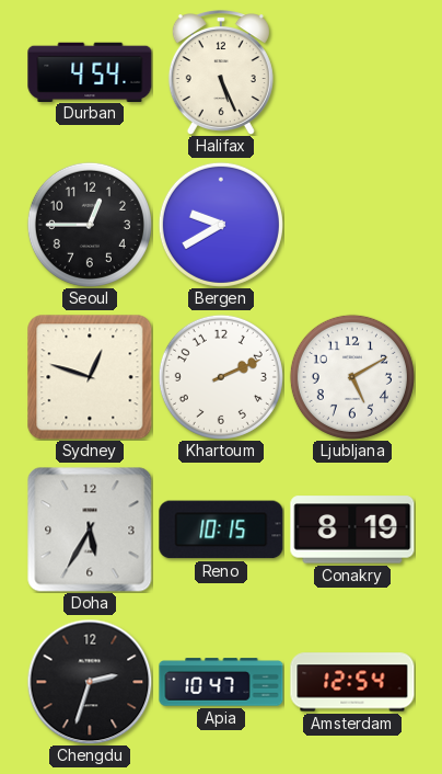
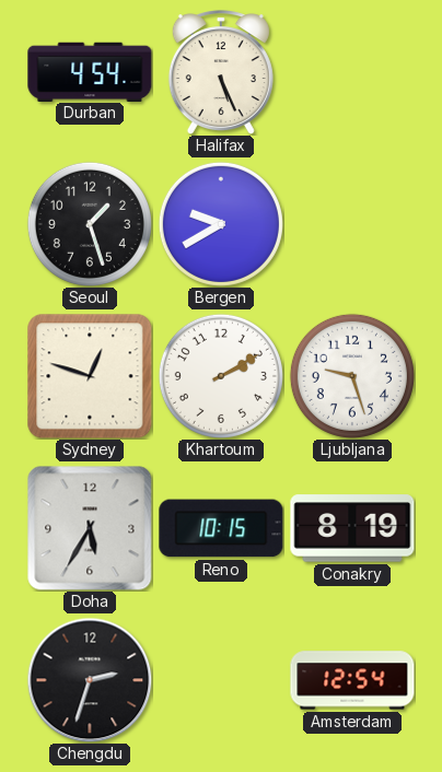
Seoul: 12:45 -> 1:27 (90, 224)
Khartoum: 2:11 -> 2:10 (221, 376)
Ljubljana: 5:10 -> 9:27 (352, 376)
Apia: 10:47 -> none (221, 682)
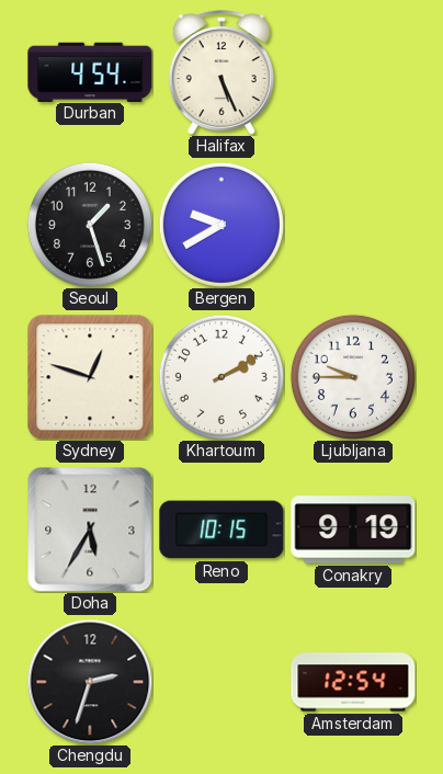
Ljubljana: 9:27 -> 9:45 (353, 377)
Conakry: 8:19 -> 9:19 (353, 530)
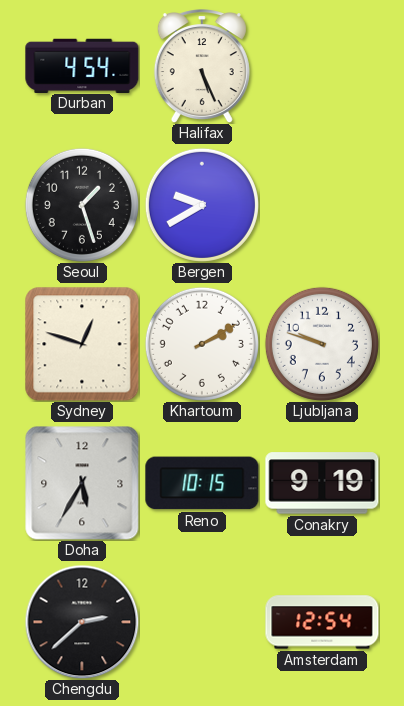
Ljubljana: 9:45 -> 9:48 (322, 344)
Chengdu: 2:33 -> 2:38 (82, 622)
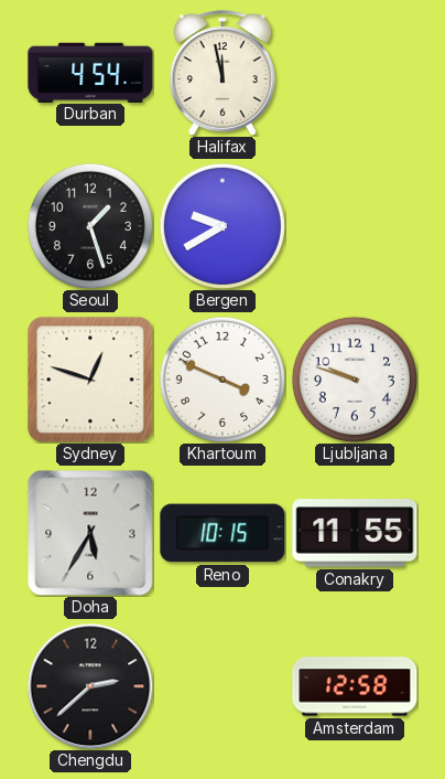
Halifax: 5:26 -> 11:58 (223, 73)
Khartoum: 2:10 -> 3:49 (223, 380)
Conakry: 9:19 -> 11:55 (355, 533)
Amsterdam: 12:54 -> 12:58 (355, 686)
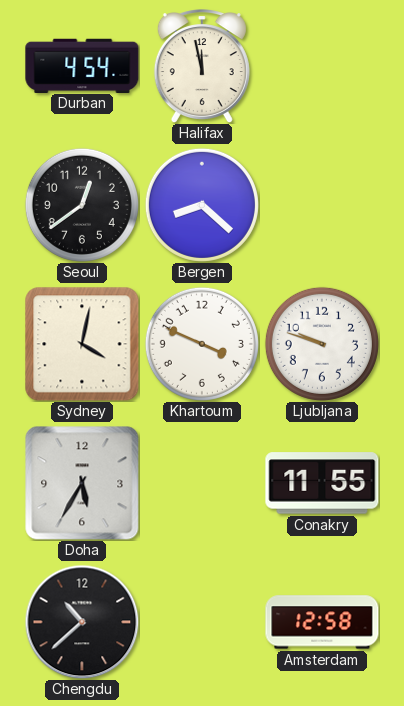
Seoul: 1:27 -> 12:39 (82, 205)
Bergen: 9:40 -> 8:22 (202, 205)
Sydney: 12:48 -> 4:02 (82, 344)
Reno: 10:15 -> none (223, 533)
Chengdu: 2:38 -> 10:38 (82, 622)
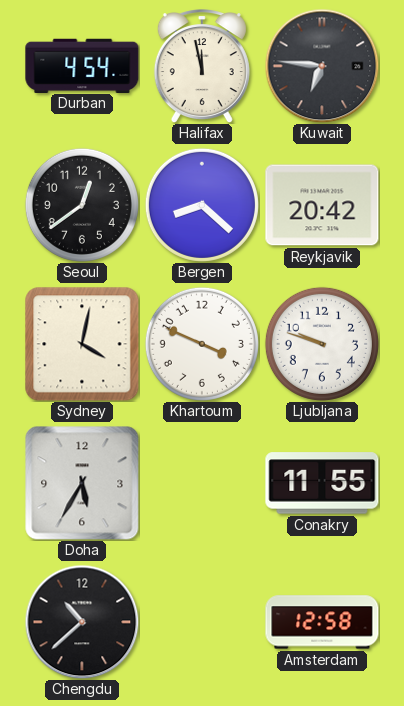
Kuwait: none -> 6:46 (322, 66)
Reykjavik: none -> 20:42 (322, 205)
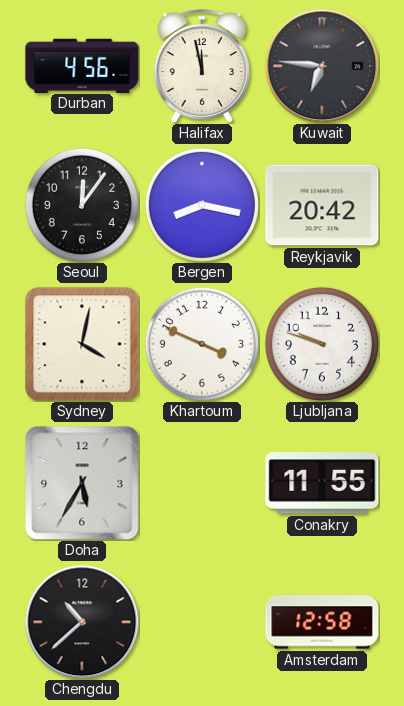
Durban: 4:54 -> 4:56 (82, 65)
Seoul: 12:39 -> 12:06 (82, 205)
Bergen: 8:22 -> 8:17 (202, 205)
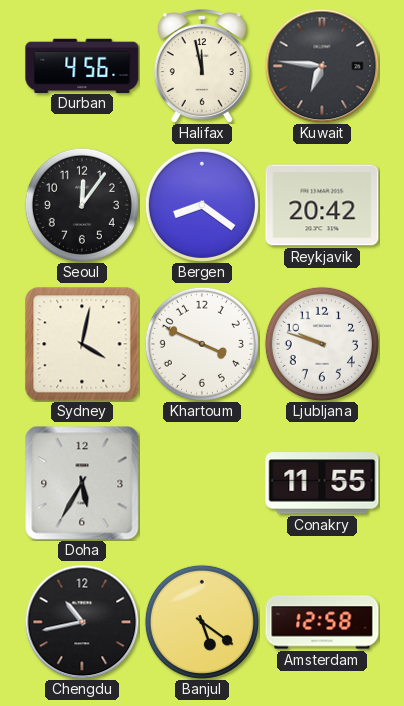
Bergen: 8:17 -> 8:21 (202, 205)
Chengdu: 10:38 -> 10:43 (82, 622)
Banjul: none -> 5:21 (202, 622)
